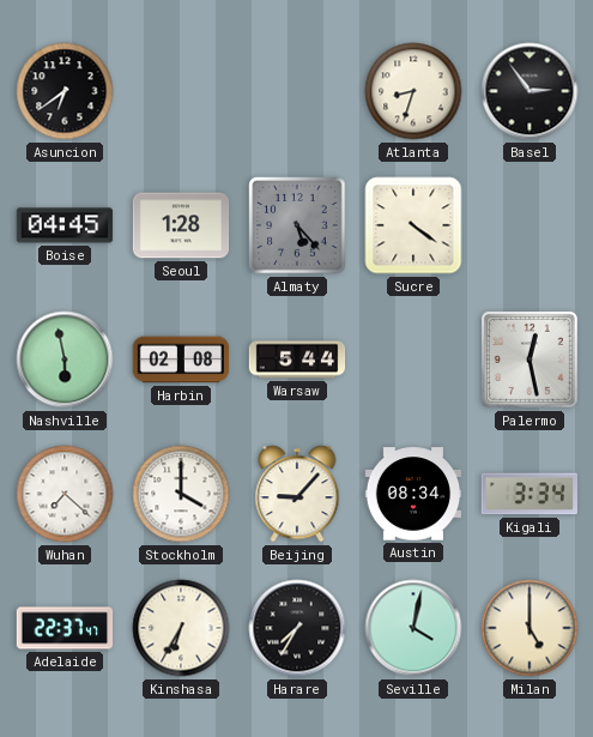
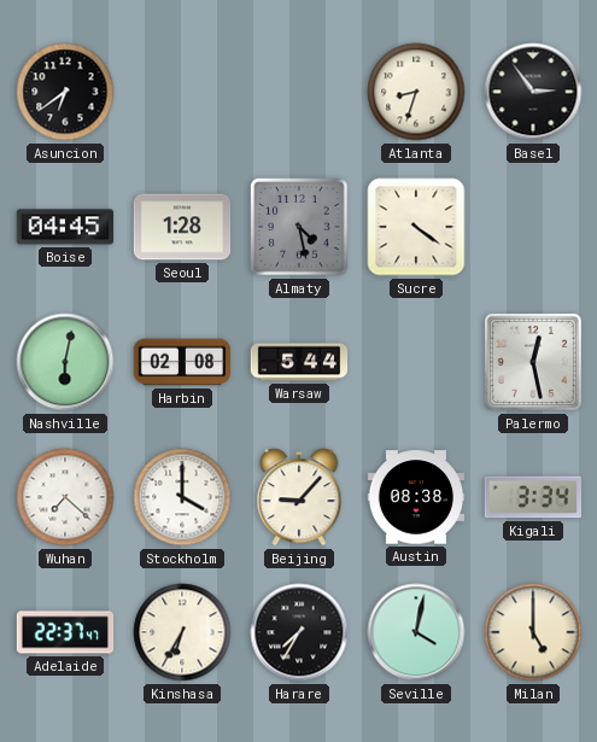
Almaty: 5:23 -> 4:28 (299, 227)
Nashville: 5:58 -> 6:02 (65, 362)
Austin: 08:34 -> 08:38 (416, 497)
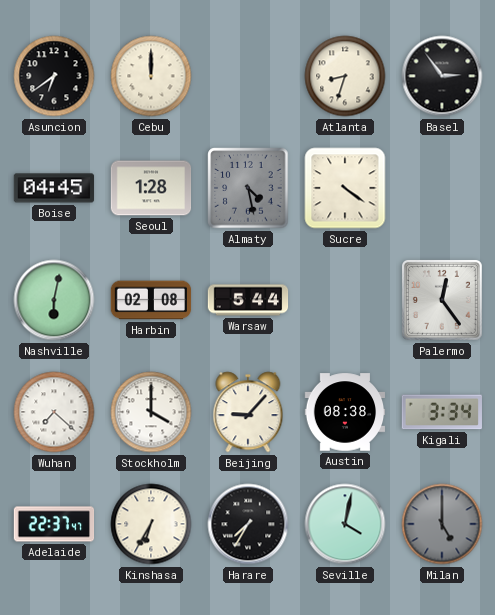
Cebu: none -> 12:00 (151, 76)
Palermo: 12:28 -> 12:24 (442, 300)
Milan dial: cream -> grey (442, 524)
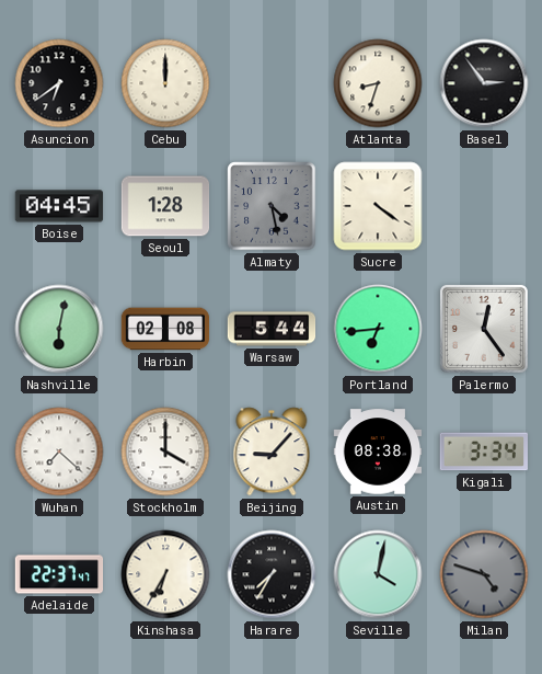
Portland: none -> 6:44 (378, 329)
Milan: 5:00 -> 4:48 (484, 574)
